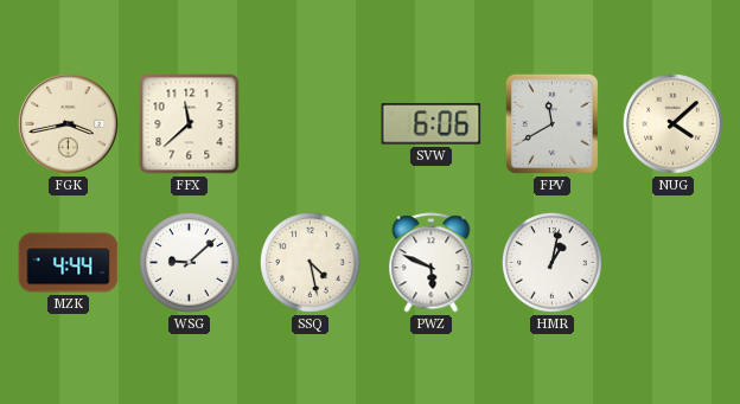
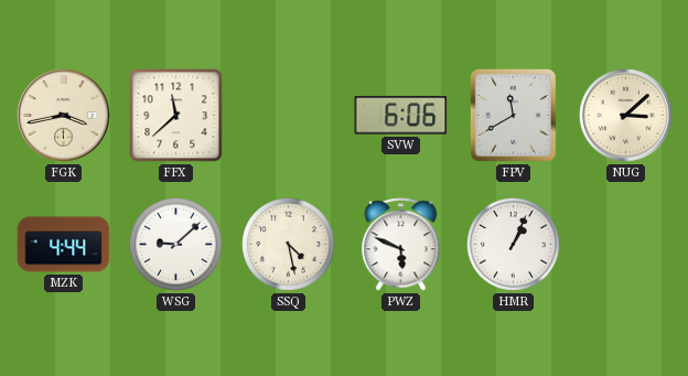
NUG: 4:08 -> 3:08 (626, 116)
HMR: 1:02 -> 1:04 (514, 245)
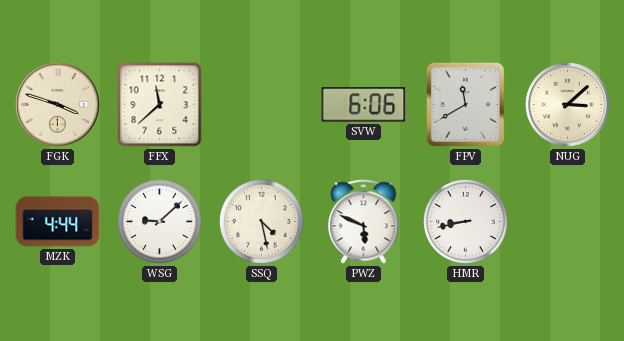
FGK: 3:43 -> 3:48 (58, 105)
HMR: 1:04 -> 8:43 (466, 222)
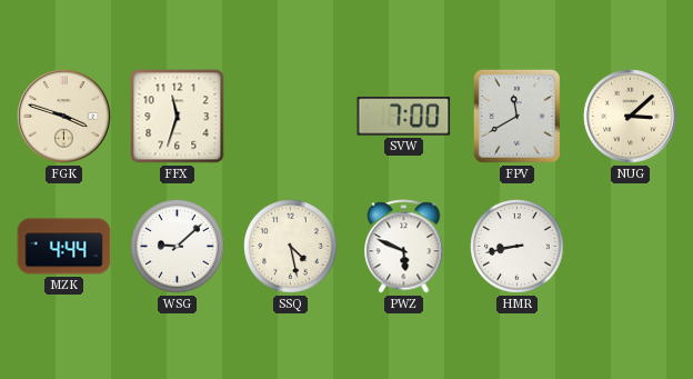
FFX: 11:38 -> 11:33 (178, 117)
SVW: 6:06 -> 7:00 (404, 117)
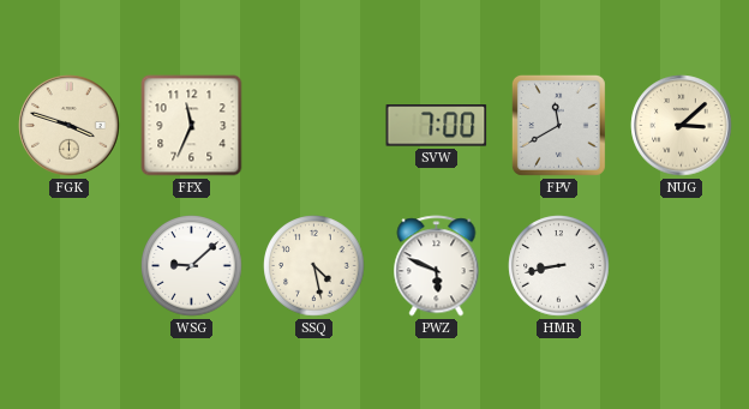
FFX: 11:33 -> 11:34 (192, 126)
MZK: 4:44 -> none (64, 247)
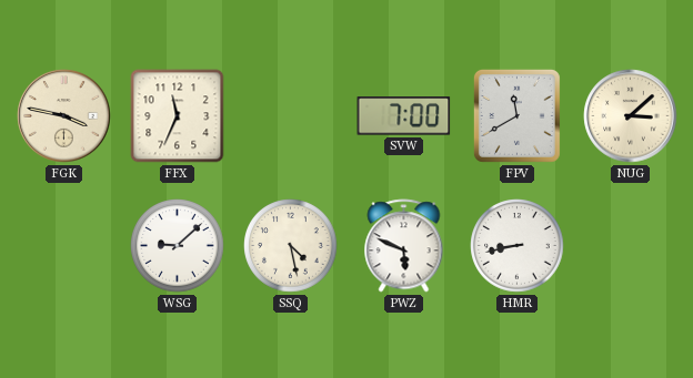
FGK: 3:48 -> 3:47 (64, 116)
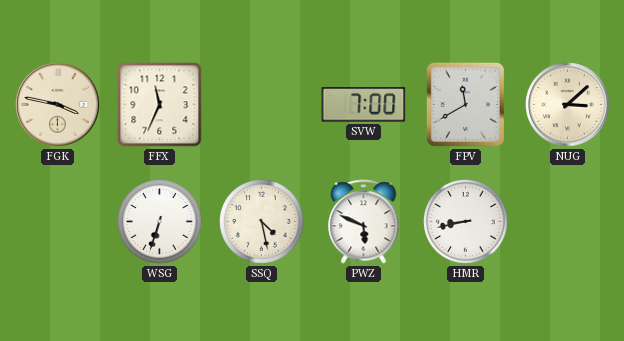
WSG: 9:08 -> 6:33 (160, 222)
